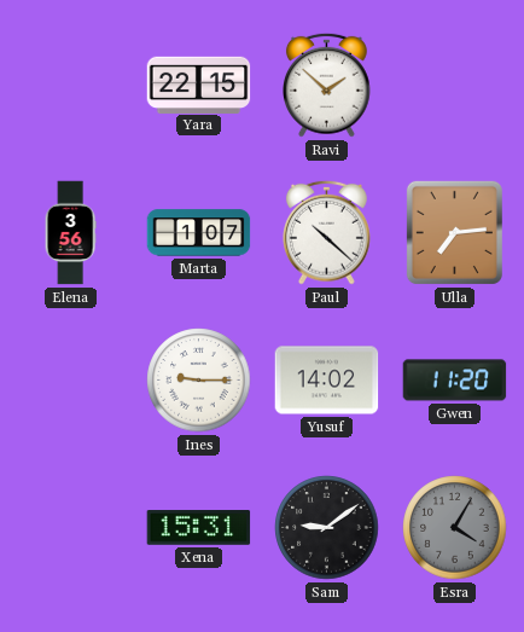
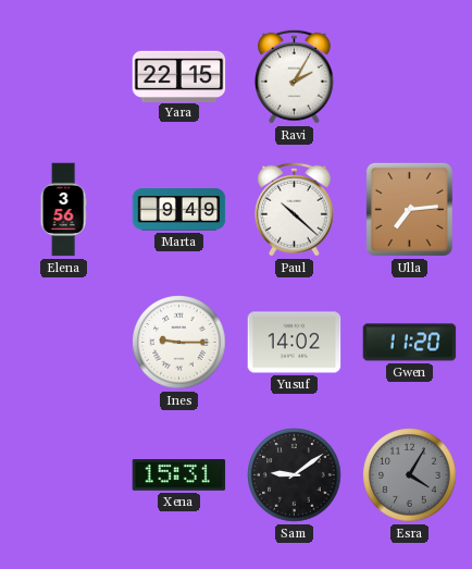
Ravi: 1:52 -> 2:05 (295, 76)
Marta: 1:07 -> 9:49 (179, 210)
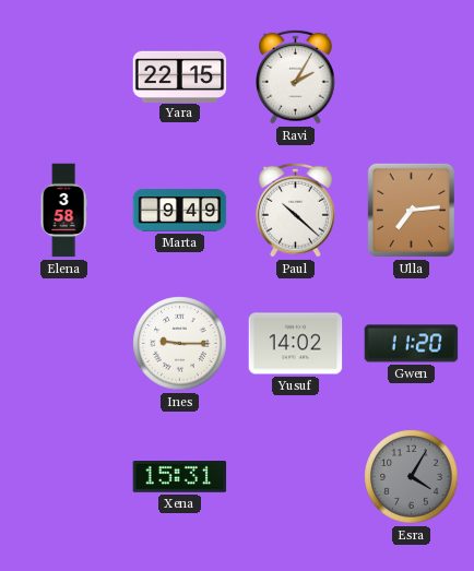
Elena: 3:56 -> 3:58 (63, 211)
Sam: 9:09 -> none (295, 475)
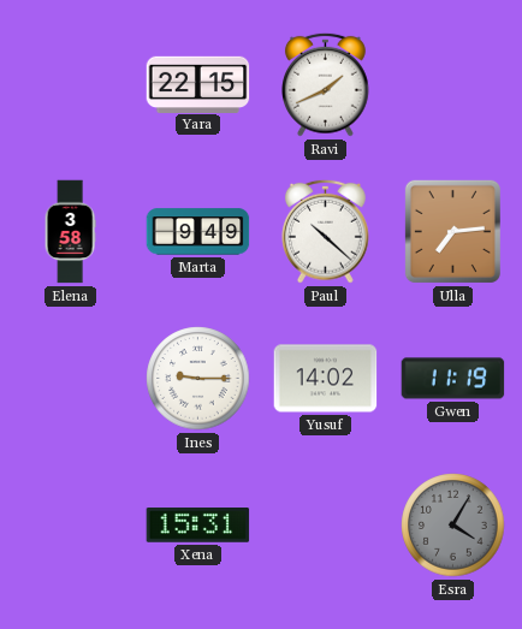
Ravi: 2:05 -> 1:41 (326, 84)
Gwen: 11:20 -> 11:19 (453, 379)
